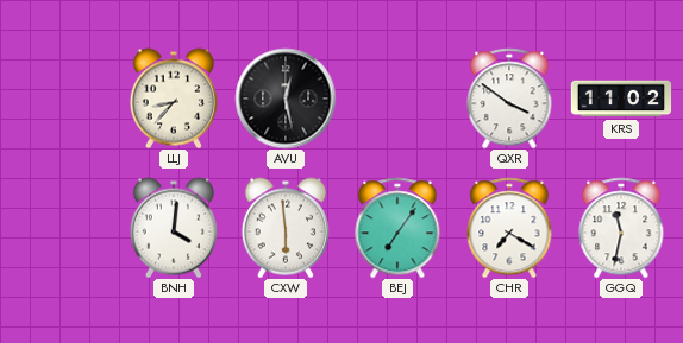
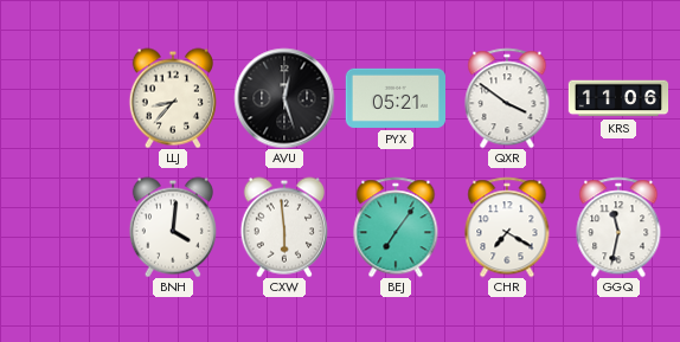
AVU: 12:28 -> 12:27 (284, 98)
PYX: none -> 05:21 (394, 98)
KRS: 11:02 -> 11:06 (618, 98)
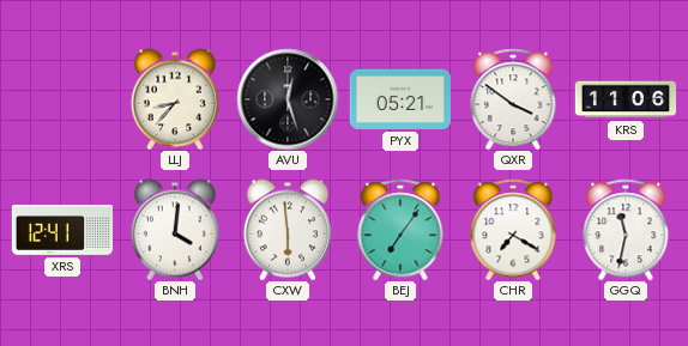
XRS: none -> 12:41 (62, 231)
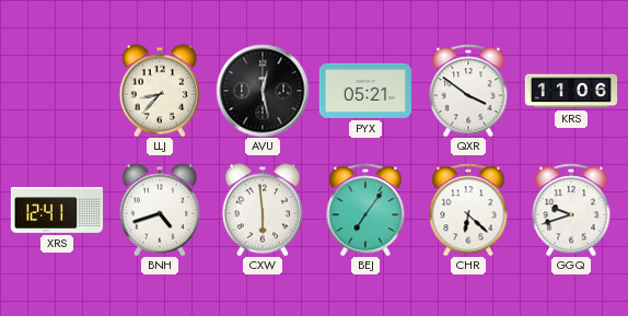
AVU: 12:27 -> 12:28 (263, 91)
BNH: 4:01 -> 4:42 (160, 210)
CHR: 7:20 -> 6:22 (468, 210)
GGQ: 11:32 -> 9:42 (571, 210)
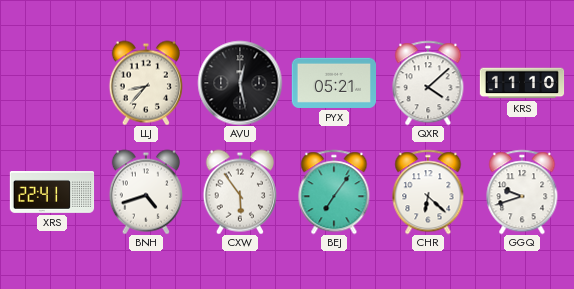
QXR: 3:51 -> 4:08 (428, 83)
KRS: 11:06 -> 11:10 (522, 83)
XRS: 12:41 -> 22:41 (52, 193)
CXW: 5:59 -> 5:54 (240, 192)
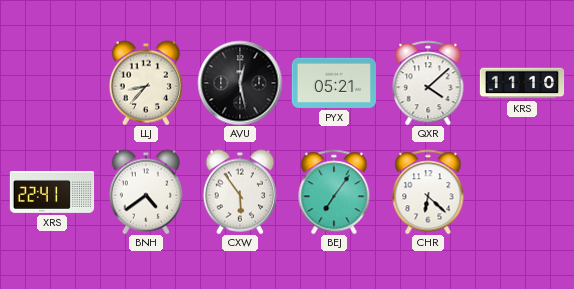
BNH: 4:42 -> 4:39 (146, 192)
GGQ: 9:42 -> none (522, 192)
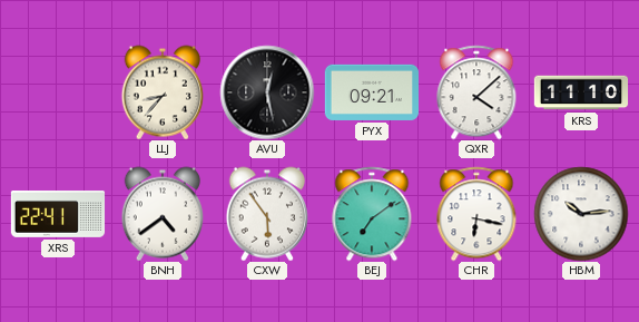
PYX: 05:21 -> 09:21 (371, 92)
BEJ: 7:06 -> 7:09 (372, 214)
CHR: 6:22 -> 6:17 (476, 214)
HBM: none -> 10:14 (581, 214)
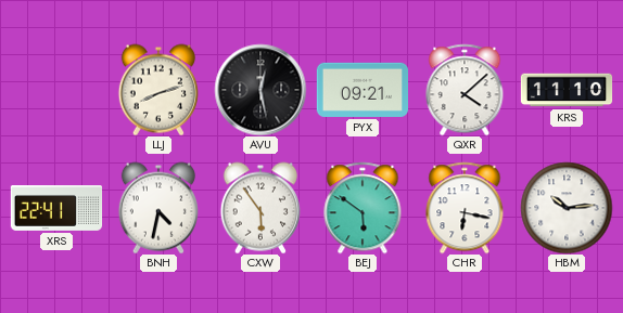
LLJ: 8:37 -> 8:12 (158, 90)
BNH: 4:39 -> 4:32 (158, 208)
BEJ: 7:09 -> 5:51 (363, 208)
